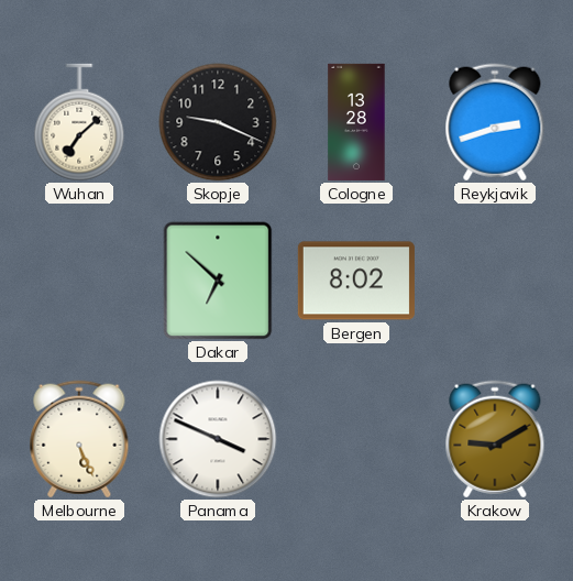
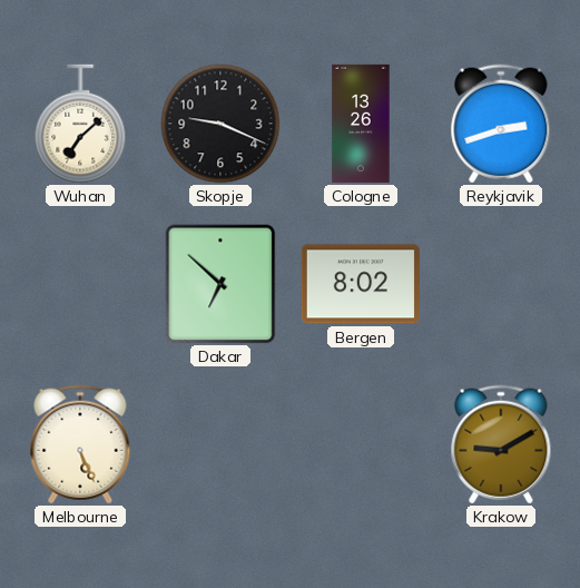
Cologne: 13:28 -> 13:26 (361, 124)
Panama: 3:49 -> none (218, 439)
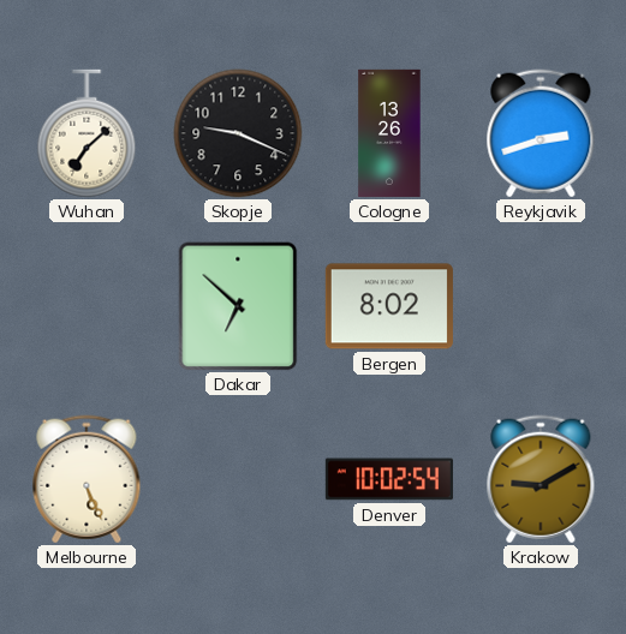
Denver: none -> 10:02 (389, 479)
